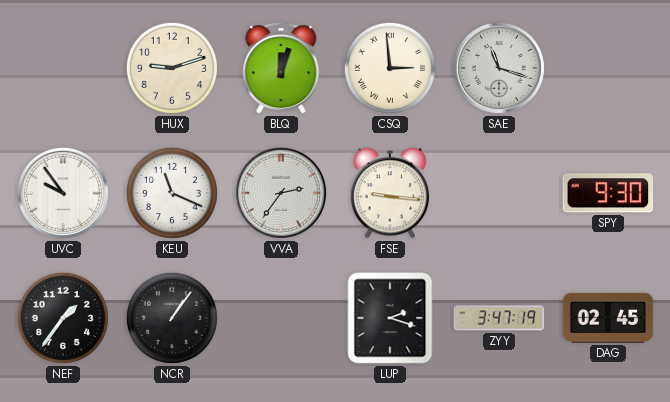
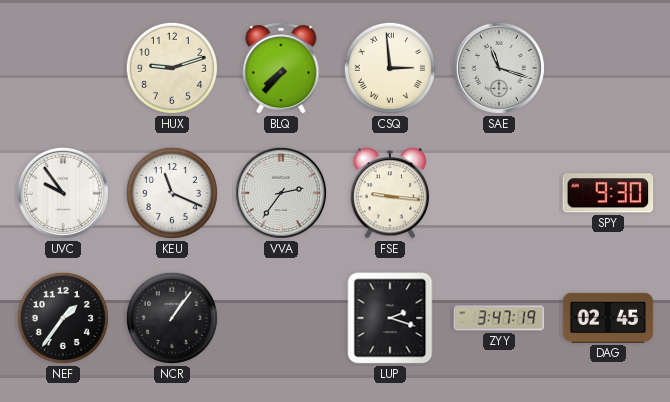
BLQ: 12:03 -> 7:37 (281, 68)
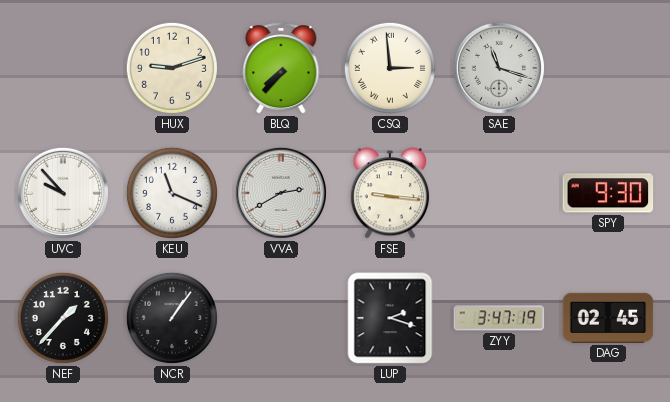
UVC: 9:54 -> 9:53 (63, 193)
VVA: 2:36 -> 2:40 (281, 193)
NEF: 1:36 -> 1:37 (63, 318)
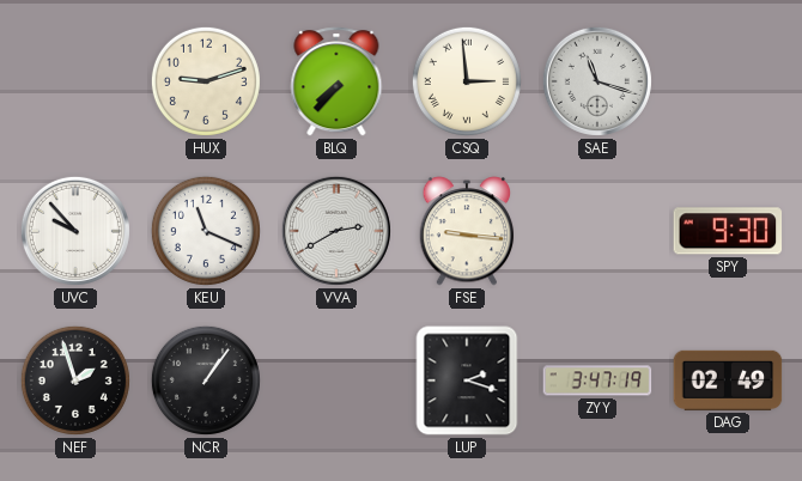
NEF: 1:37 -> 1:57 (75, 380)
DAG: 02:45 -> 02:49 (728, 380)
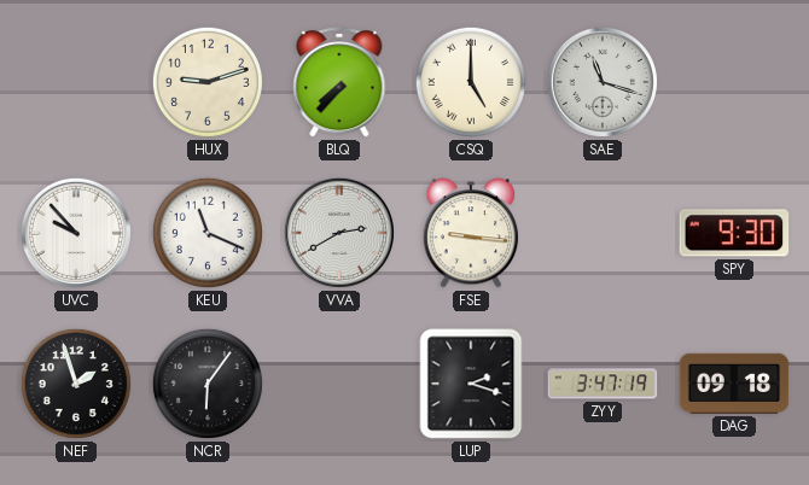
CSQ: 2:59 -> 5:00 (471, 82)
NCR: 1:06 -> 6:06 (208, 384)
DAG: 02:49 -> 09:18 (734, 384)
